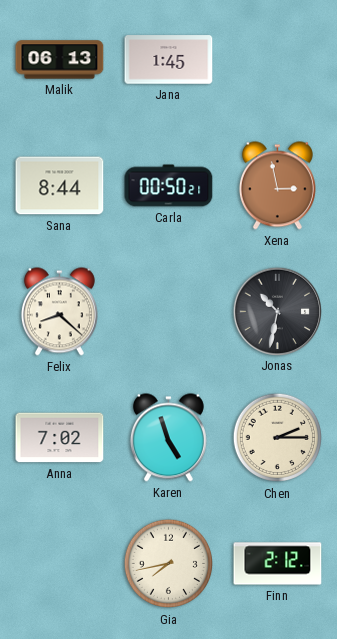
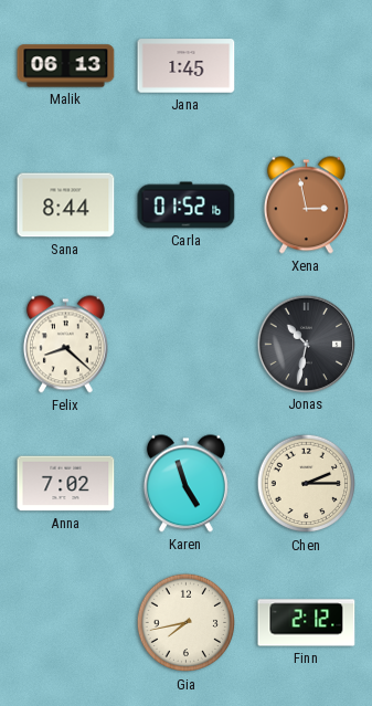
Carla: 00:50 -> 01:52 (187, 206)
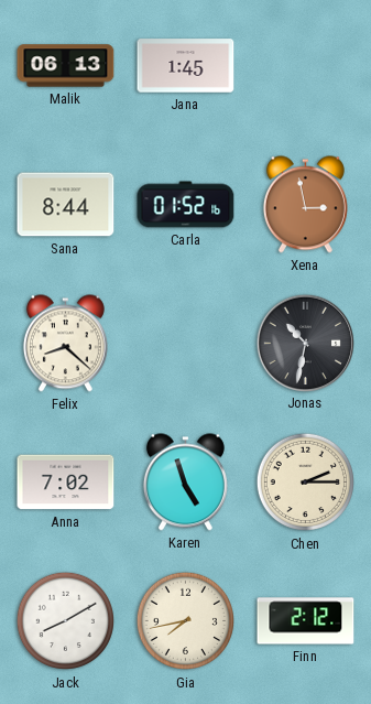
Jack: none -> 8:10 (66, 621)
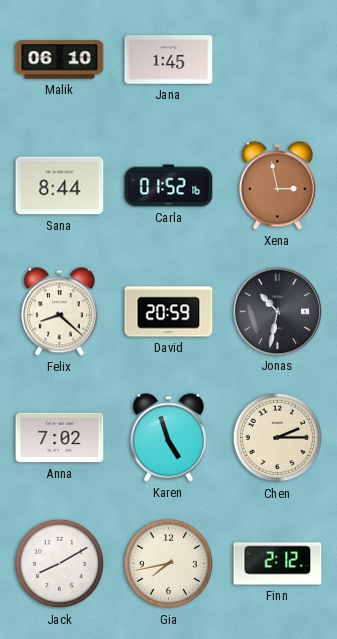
Malik: 06:13 -> 06:10 (60, 60)
David: none -> 20:59 (169, 312)
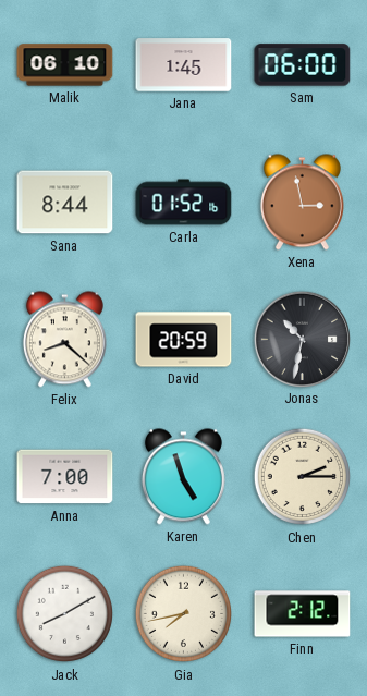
Sam: none -> 06:00 (303, 65)
Anna: 7:02 -> 7:00 (65, 477)
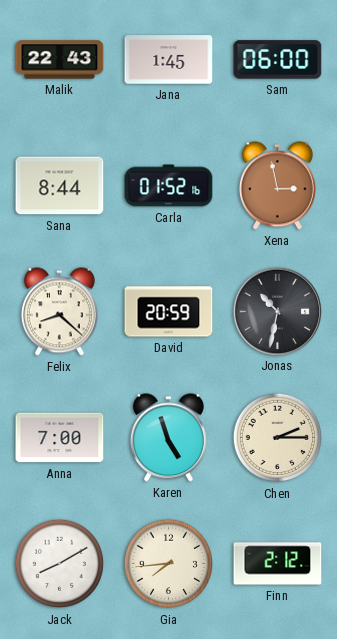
Malik: 06:10 -> 22:43 (60, 60)
Gia: 7:43 -> 7:44 (169, 564)
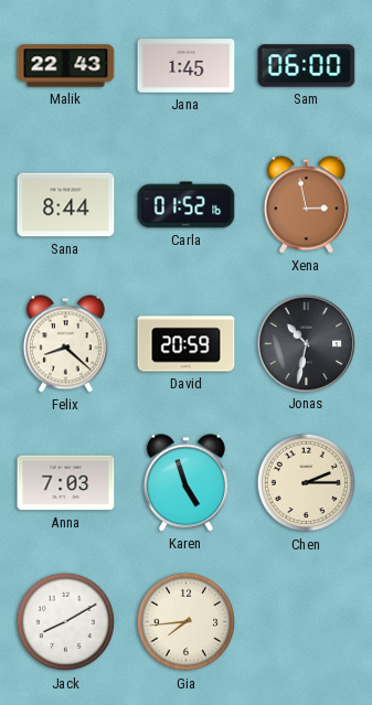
Anna: 7:00 -> 7:03 (66, 483)
Finn: 2:12 -> none (278, 564)
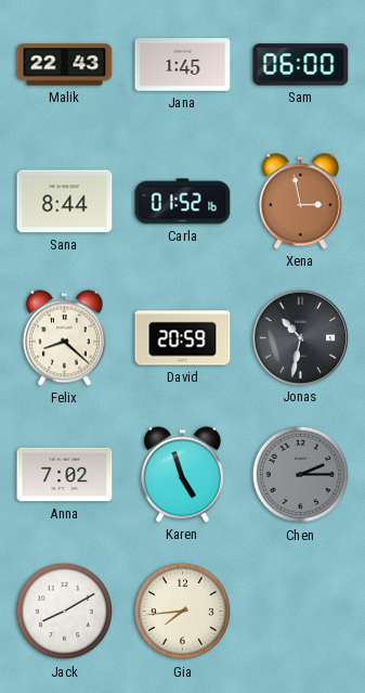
Anna: 7:03 -> 7:02 (65, 475)
Chen dial: cream -> grey (301, 475)
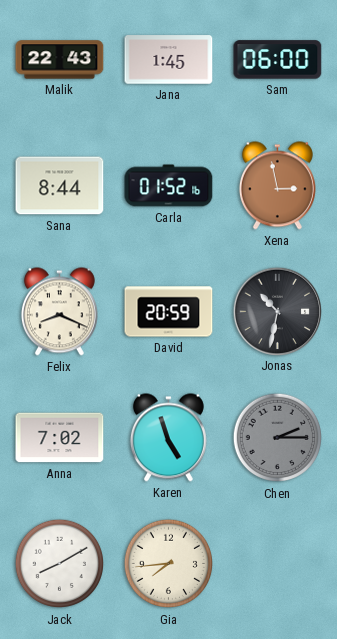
Felix: 8:22 -> 8:19 (59, 312)
